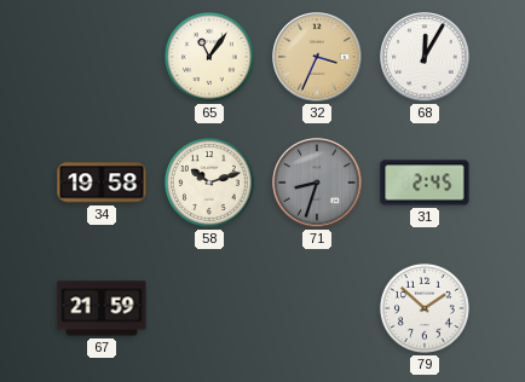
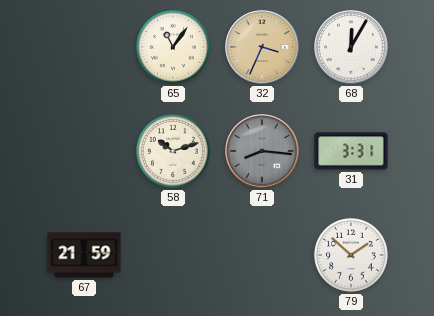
34: 19:58 -> none (102, 183)
71: 8:33 -> 8:16 (262, 151)
31: 2:45 -> 3:31 (351, 151)
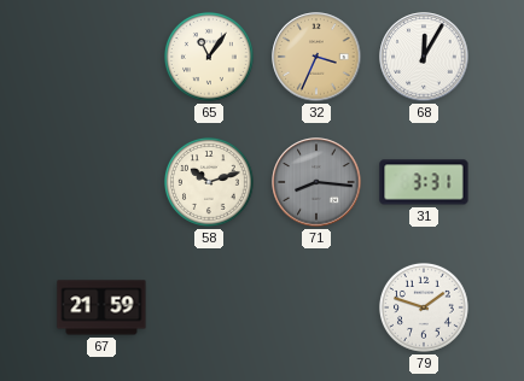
79: 1:52 -> 1:48 (424, 307)
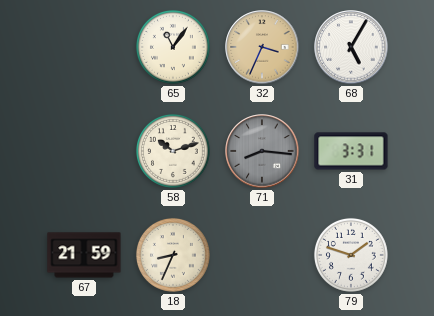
68: 12:05 -> 5:05 (351, 47)
18: none -> 8:34 (173, 255)
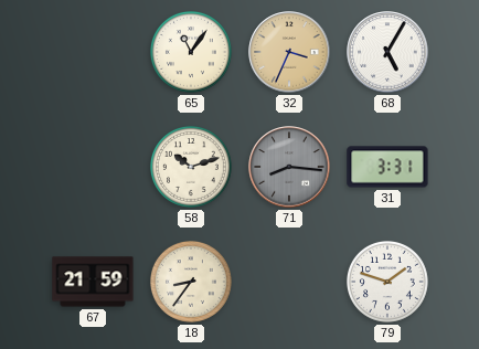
18: 8:34 -> 8:36 (191, 282)
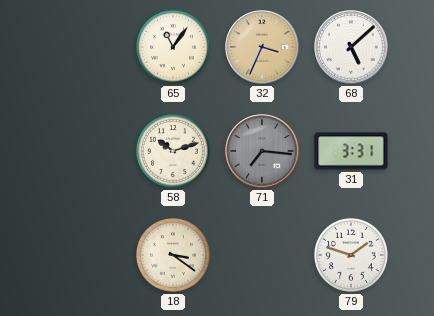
68: 5:05 -> 5:08 (351, 47)
71: 8:16 -> 7:16 (262, 151)
67: 21:59 -> none (93, 282)
18: 8:36 -> 3:21 (173, 255)
